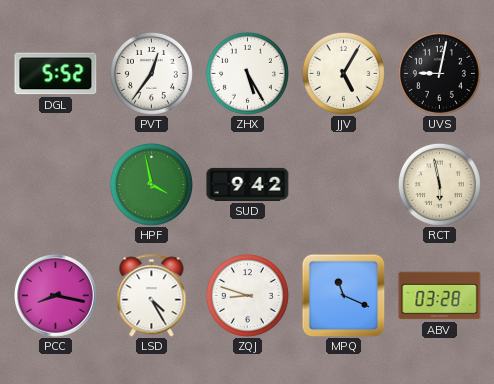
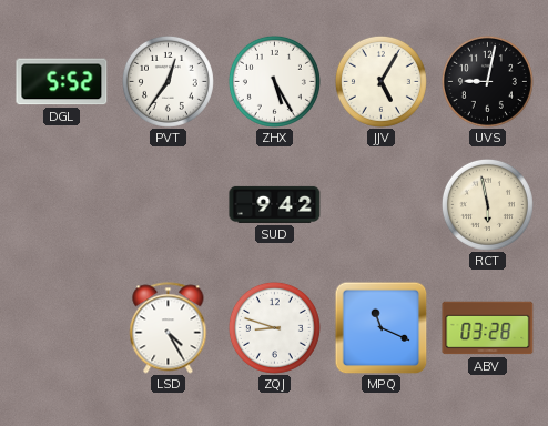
HPF: 3:58 -> none (151, 184)
PCC: 8:17 -> none (56, 296)
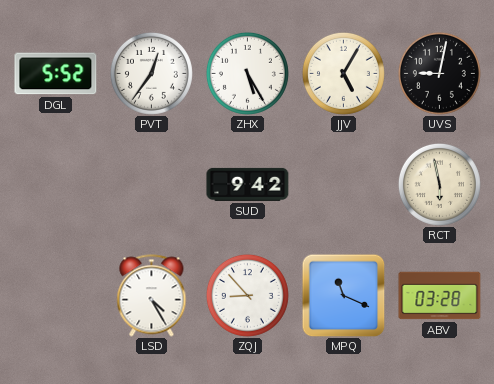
ZQJ: 8:48 -> 8:53 (247, 295)
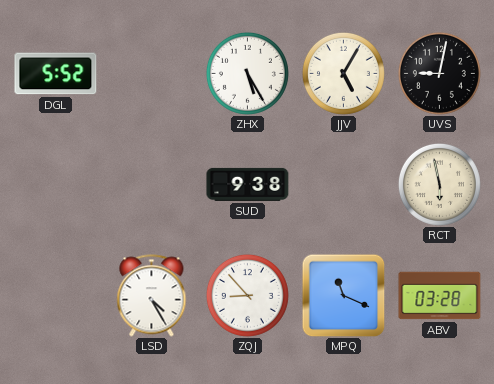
PVT: 12:36 -> none (151, 73)
SUD: 9:42 -> 9:38 (248, 184)
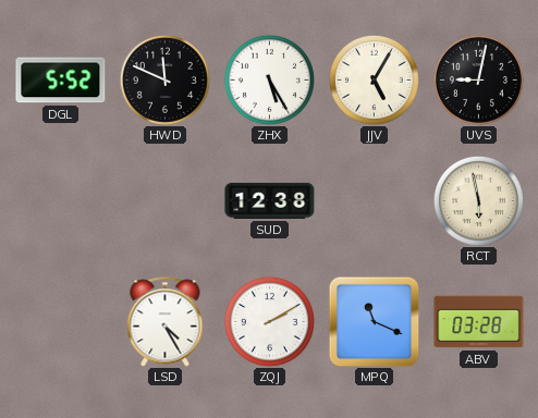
HWD: none -> 11:49 (164, 79)
SUD: 9:38 -> 12:38 (270, 200)
ZQJ: 8:53 -> 2:10 (269, 321)
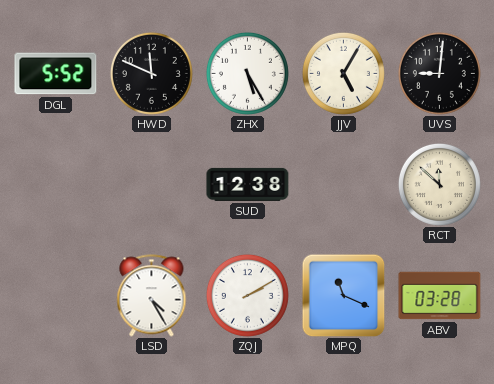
UVS: 9:02 -> 9:01 (439, 73)
RCT: 5:58 -> 11:52 (439, 184)
